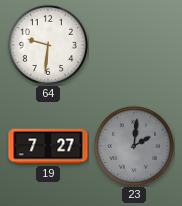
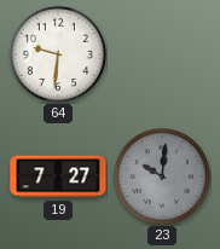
23: 2:01 -> 10:01 (162, 176)
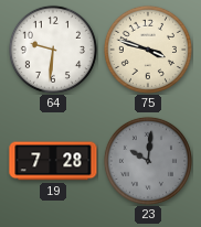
75: none -> 3:48 (148, 50)
19: 7:27 -> 7:28 (53, 161)
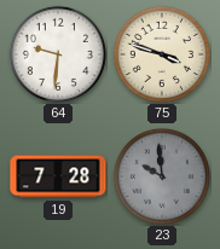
23: 10:01 -> 9:59 (162, 176)
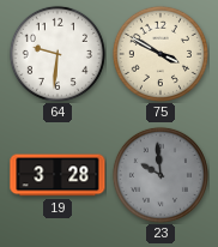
75: 3:48 -> 3:50 (161, 54)
19: 7:28 -> 3:28 (57, 175)
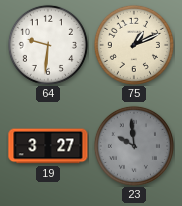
75: 3:50 -> 1:11 (134, 45)
19: 3:28 -> 3:27 (48, 146)
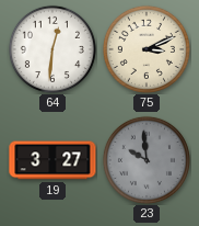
64: 9:31 -> 12:31 (52, 49)
75: 1:11 -> 3:11 (147, 49)
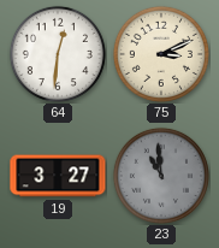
23: 9:59 -> 10:59 (161, 176)
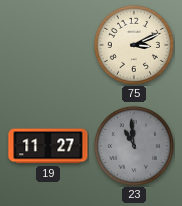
64: 12:31 -> none (58, 54)
19: 3:27 -> 11:27 (48, 146)
